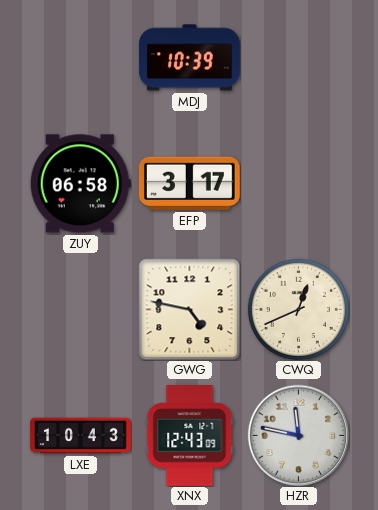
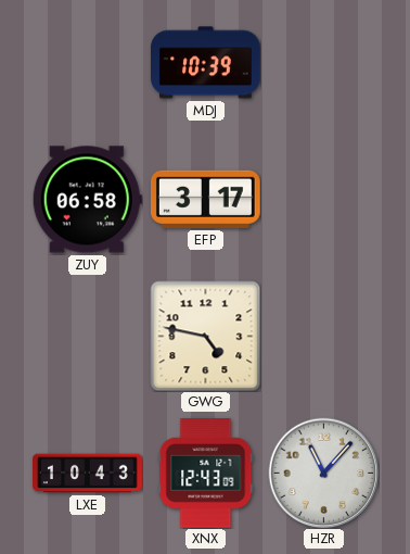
CWQ: 12:41 -> none (298, 309)
HZR: 11:47 -> 11:07 (323, 473)
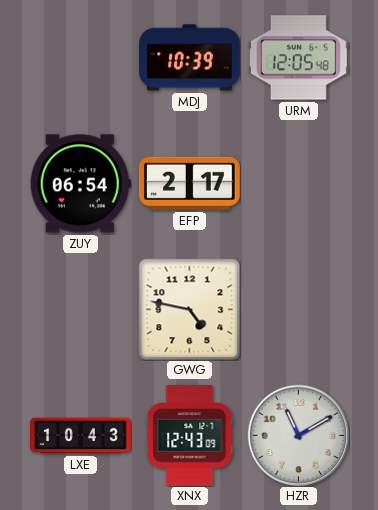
URM: none -> 12:05 (299, 58)
ZUY: 06:58 -> 06:54 (80, 184)
EFP: 3:17 -> 2:17 (189, 183)
HZR: 11:07 -> 11:10 (298, 435)
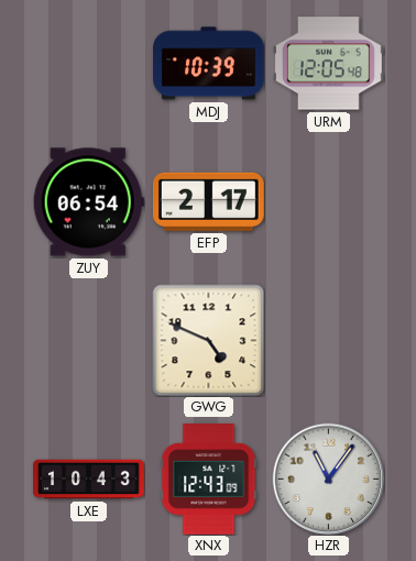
GWG: 4:47 -> 4:49 (208, 340)
HZR: 11:10 -> 11:06 (328, 479)
